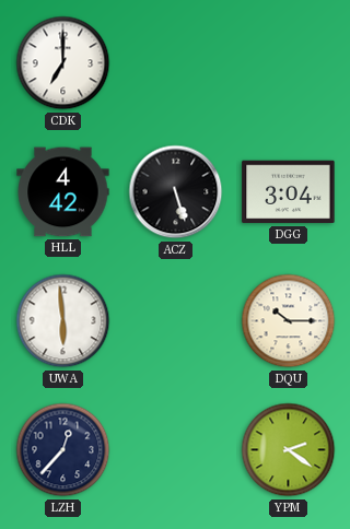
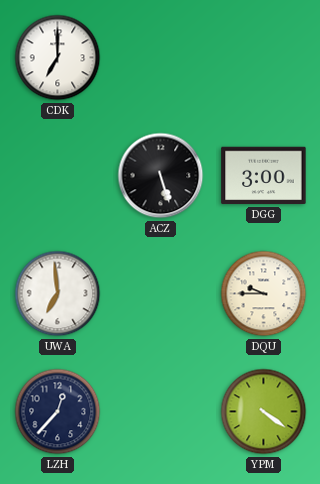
HLL: 4:42 -> none (63, 192)
DGG: 3:04 -> 3:00 (264, 176)
UWA: 5:59 -> 6:59 (58, 294)
DQU: 10:15 -> 9:45 (264, 294)
YPM: 2:21 -> 4:21 (264, 412)
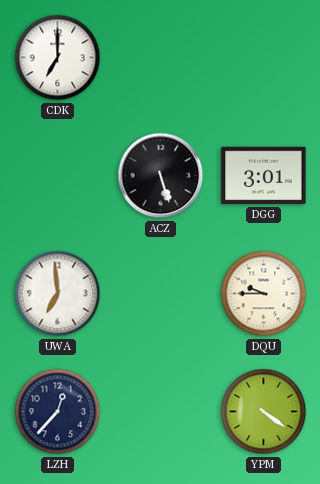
DGG: 3:00 -> 3:01 (264, 176)
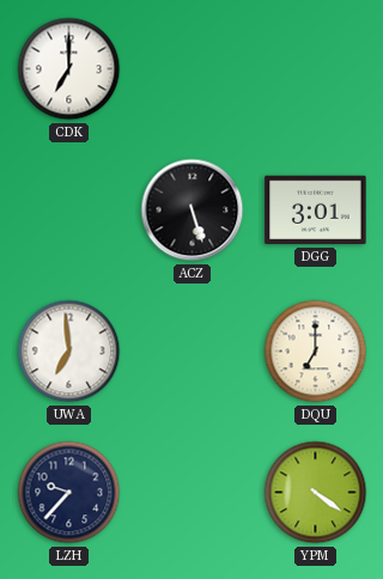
DQU: 9:45 -> 7:00 (316, 352)
LZH: 12:37 -> 9:37 (69, 493)
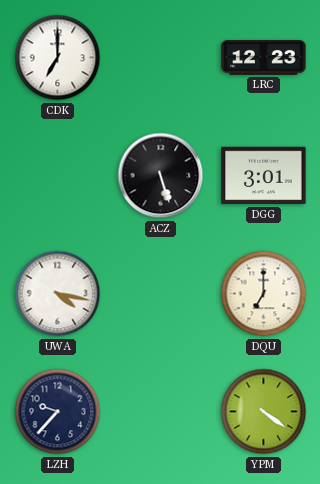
LRC: none -> 12:23 (264, 58)
UWA: 6:59 -> 4:17 (58, 294)
